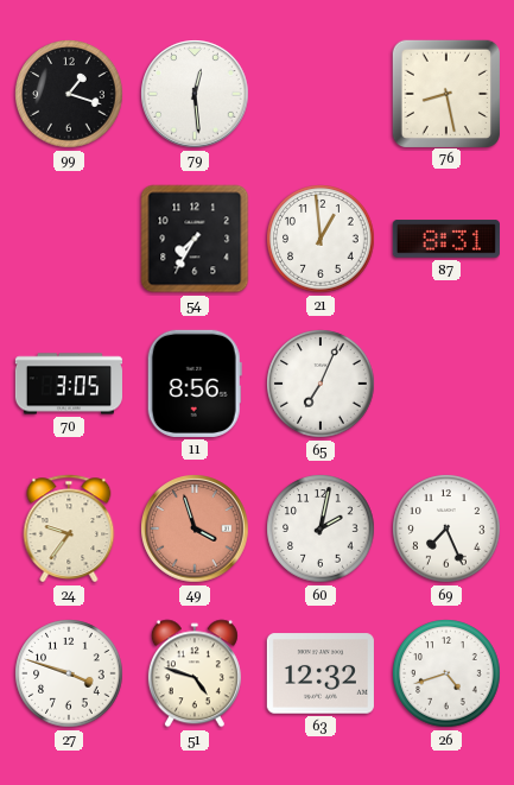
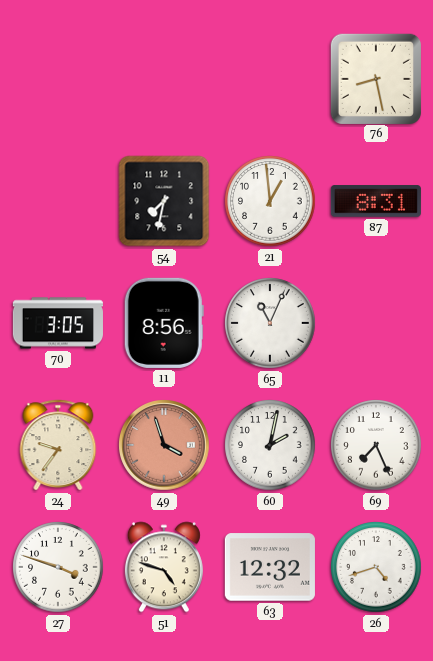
99: 1:18 -> none (69, 94)
79: 12:29 -> none (195, 94)
54: 7:35 -> 7:32 (164, 201)
65: 7:04 -> 11:04 (270, 323)
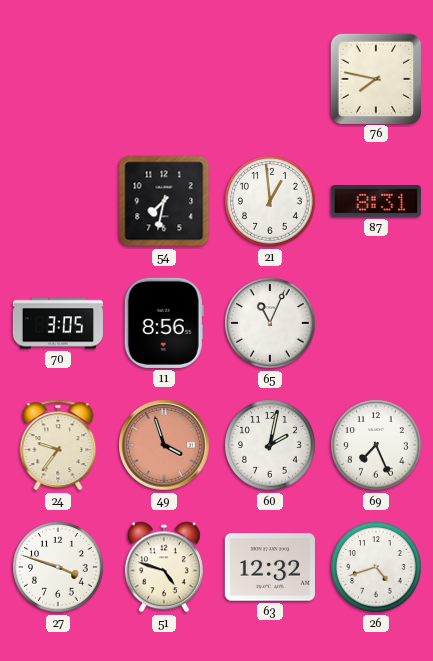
76: 8:28 -> 7:47 (375, 78)
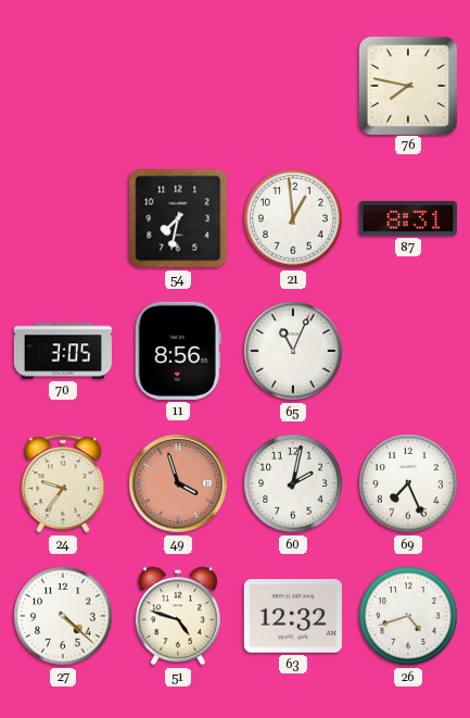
27: 3:48 -> 4:22 (63, 616)
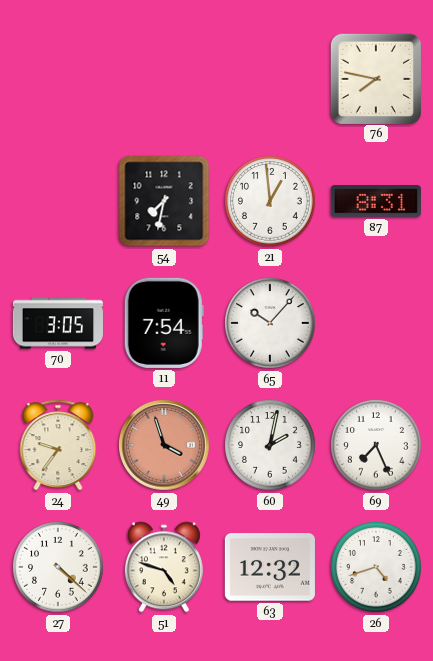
11: 8:56 -> 7:54 (164, 323)
65: 11:04 -> 10:07 (270, 323)
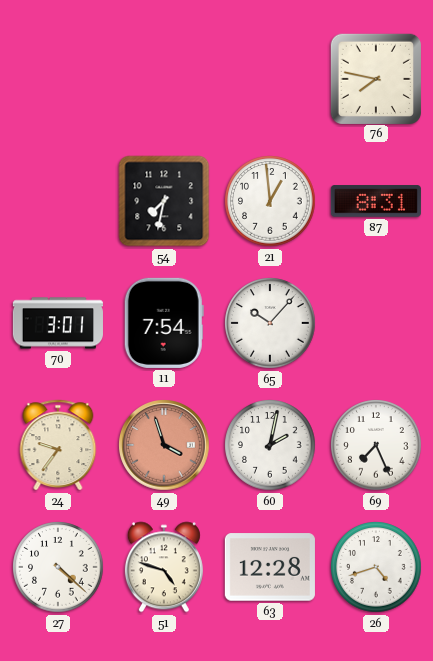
70: 3:05 -> 3:01 (58, 323)
63: 12:32 -> 12:28 (270, 567)
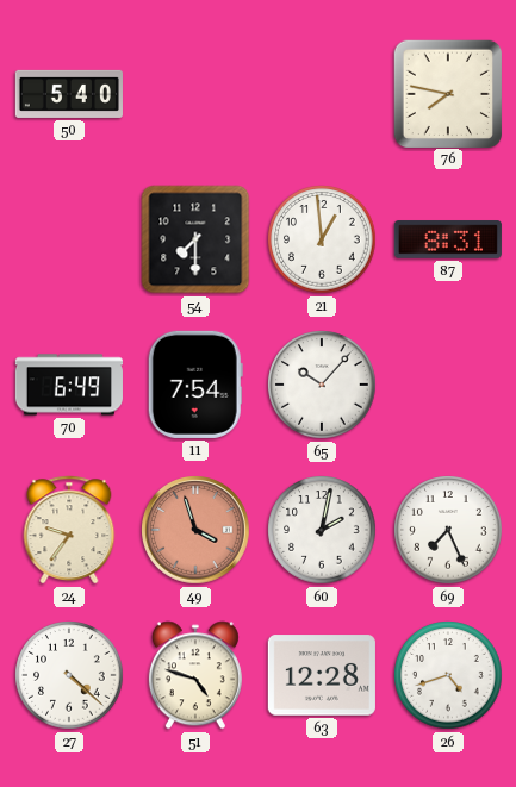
50: none -> 5:40 (69, 94)
54: 7:32 -> 7:30 (195, 239)
70: 3:01 -> 6:49 (69, 385)
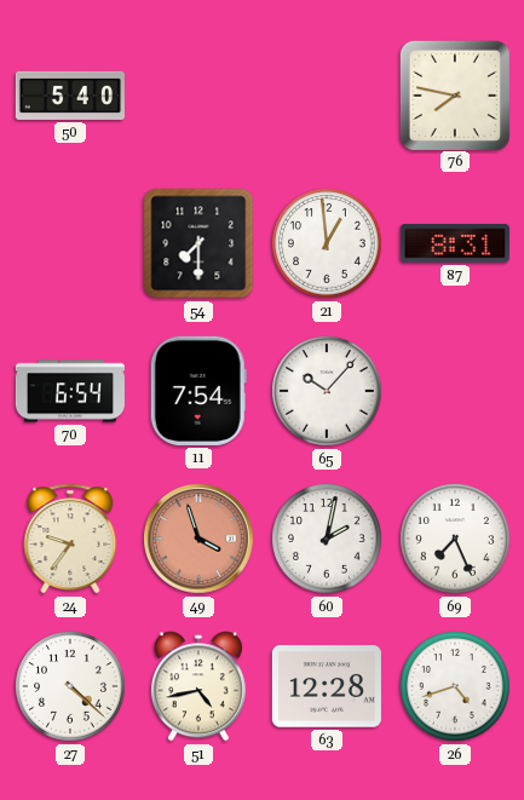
70: 6:49 -> 6:54 (70, 391)
51: 4:48 -> 4:43 (198, 686)
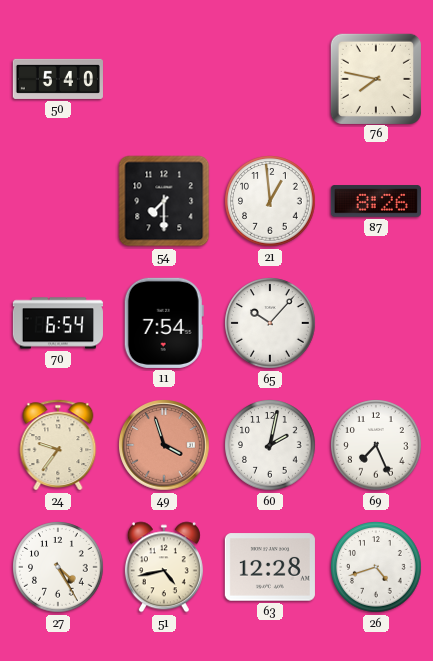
87: 8:31 -> 8:26 (376, 201)
27: 4:22 -> 4:25 (58, 567)
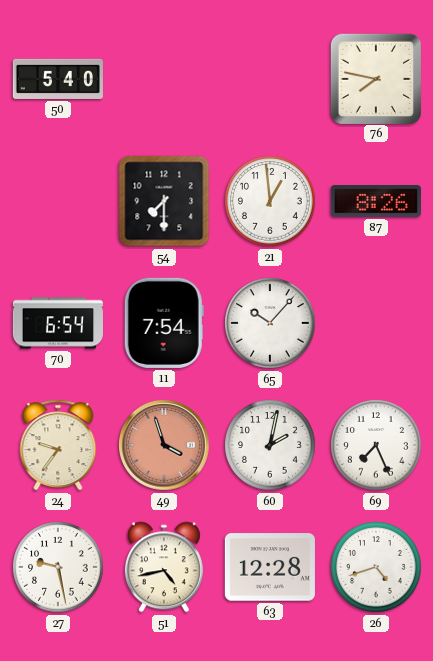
27: 4:25 -> 9:28 (58, 567)
